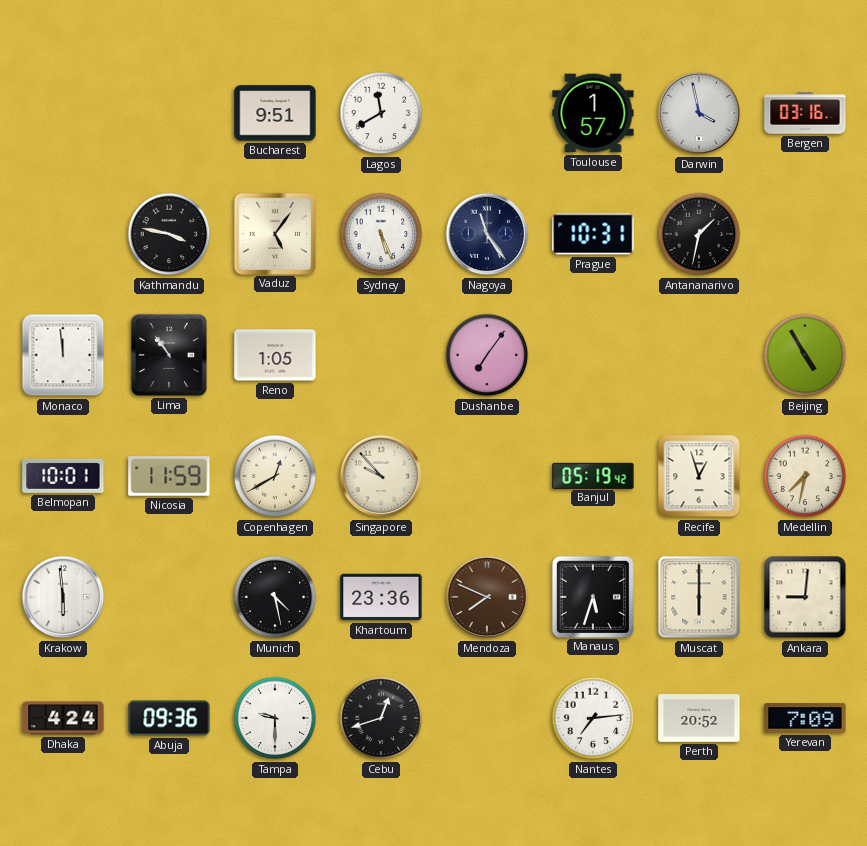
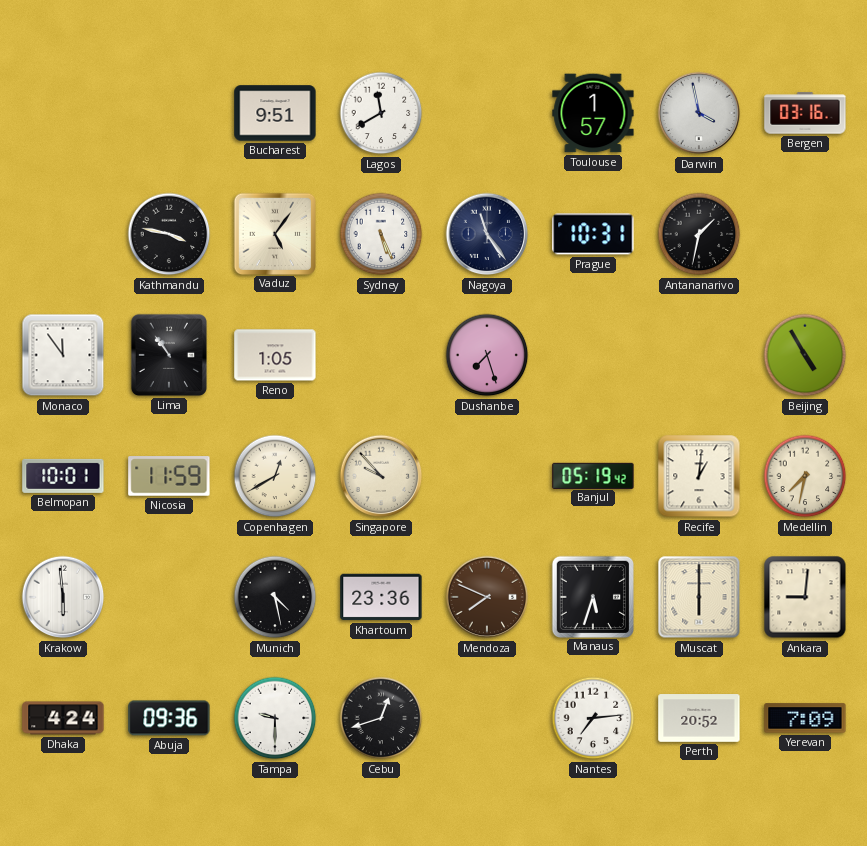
Monaco: 11:59 -> 11:54 (63, 355)
Dushanbe: 7:06 -> 7:27 (487, 355)
Recife: 12:57 -> 1:01 (699, 476)
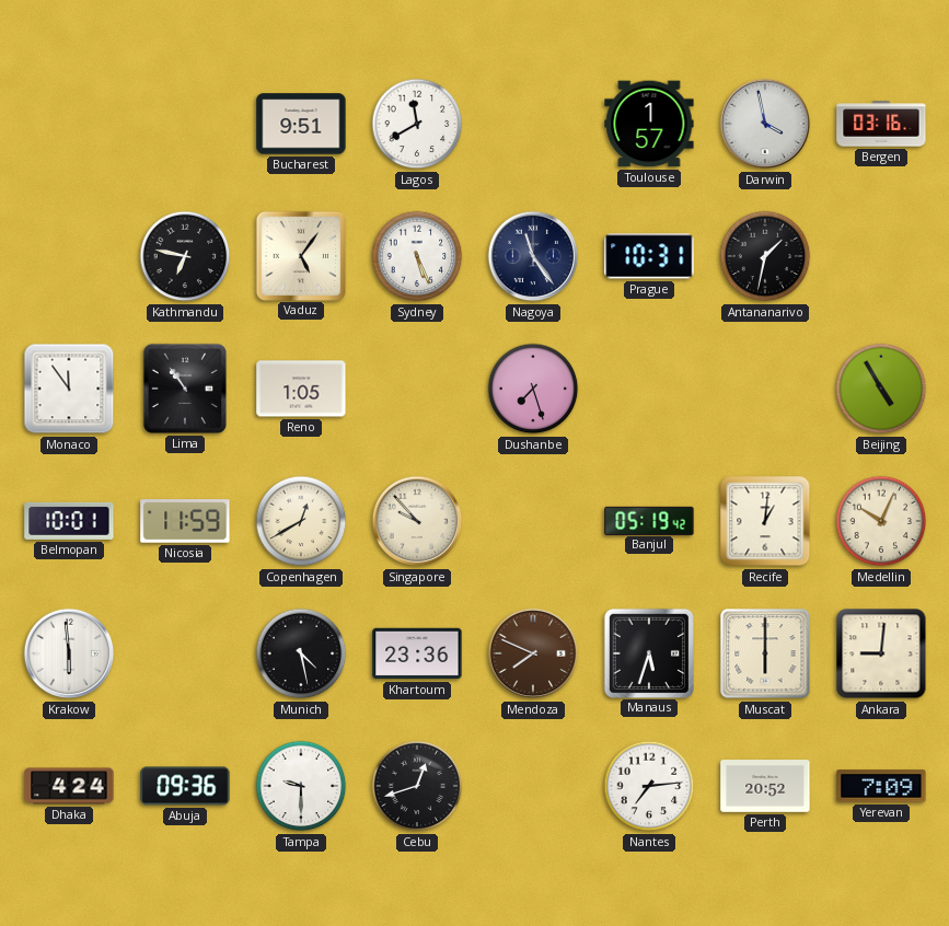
Kathmandu: 3:47 -> 6:47 (185, 256)
Medellin: 7:32 -> 10:04 (881, 521)
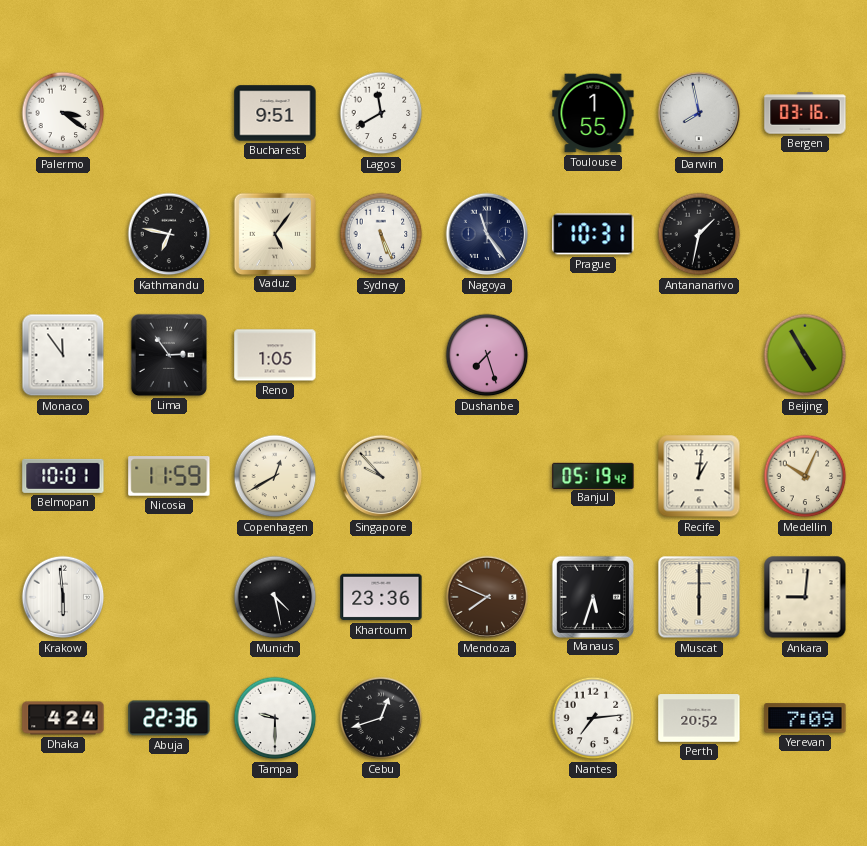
Palermo: none -> 3:21 (63, 113)
Toulouse: 1:57 -> 1:55 (593, 113)
Darwin: 3:58 -> 7:58 (699, 113)
Lima: 10:54 -> 2:54 (169, 355)
Abuja: 09:36 -> 22:36 (169, 718)
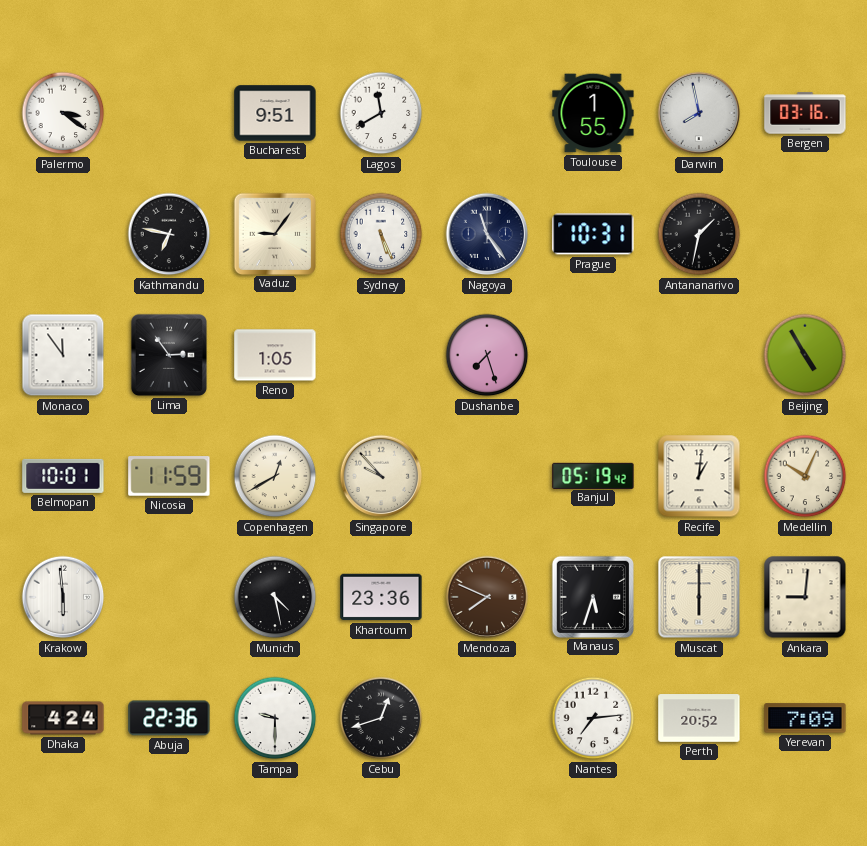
Vaduz: 5:06 -> 9:06 (274, 233)
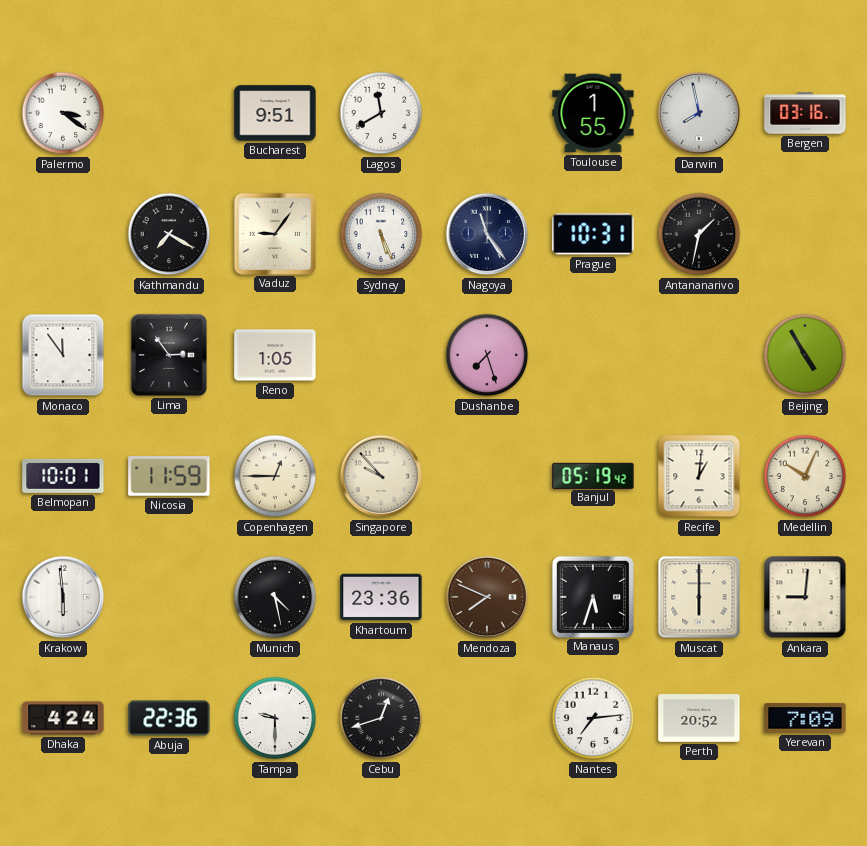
Kathmandu: 6:47 -> 7:20 (169, 234)
Copenhagen: 12:40 -> 12:45 (275, 476)
